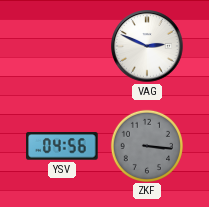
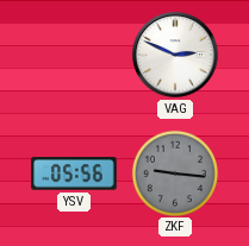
YSV: 04:56 -> 05:56 (74, 174)
ZKF: 3:16 -> 9:16 (174, 172)
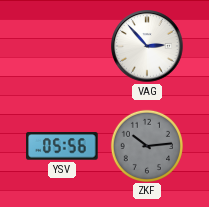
VAG: 2:49 -> 2:53 (147, 46)
ZKF: 9:16 -> 10:14 (146, 145)
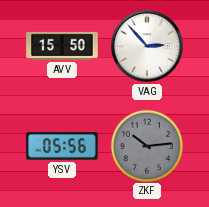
AVV: none -> 15:50 (62, 46)
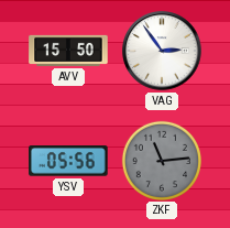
VAG: 2:53 -> 2:54 (162, 51)
ZKF: 10:14 -> 11:14 (161, 160)
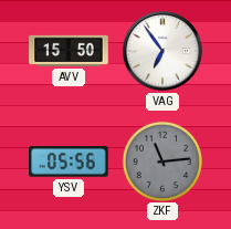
VAG: 2:54 -> 6:54 (162, 51)
